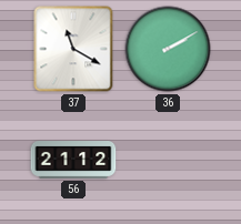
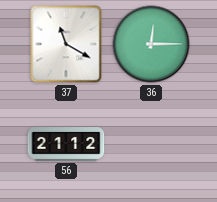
36: 2:10 -> 12:15 (151, 44)
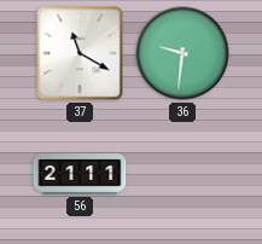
36: 12:15 -> 9:31 (182, 53)
56: 21:12 -> 21:11 (80, 175)
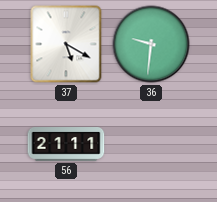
37: 11:20 -> 5:20 (66, 44)
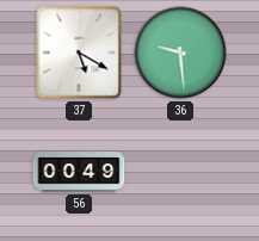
36: 9:31 -> 9:29 (180, 52)
56: 21:11 -> 00:49 (79, 173)
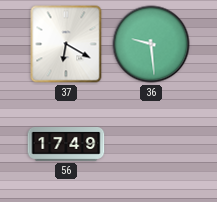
37: 5:20 -> 6:20 (66, 44)
56: 00:49 -> 17:49 (66, 145)
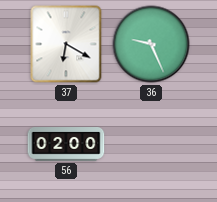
36: 9:29 -> 9:26 (151, 44)
56: 17:49 -> 02:00 (66, 145)
